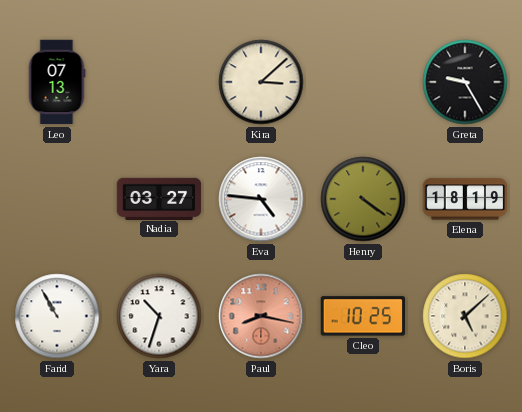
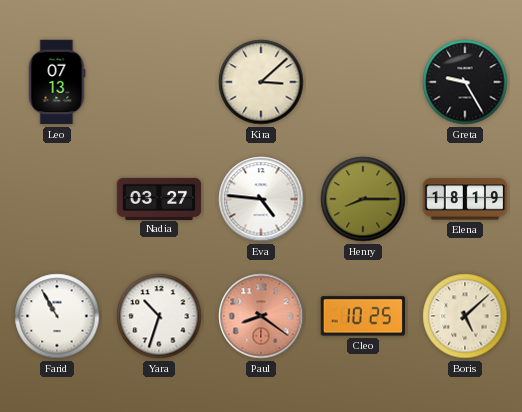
Henry: 4:21 -> 8:15 (363, 199)
Paul: 8:17 -> 8:21 (261, 316)
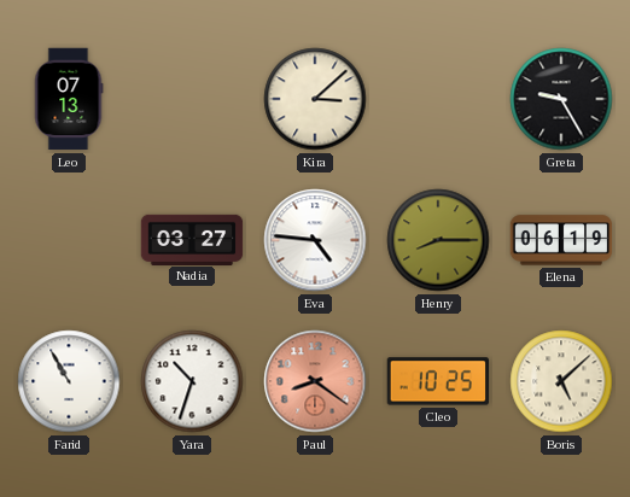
Elena: 18:19 -> 06:19 (561, 240)
